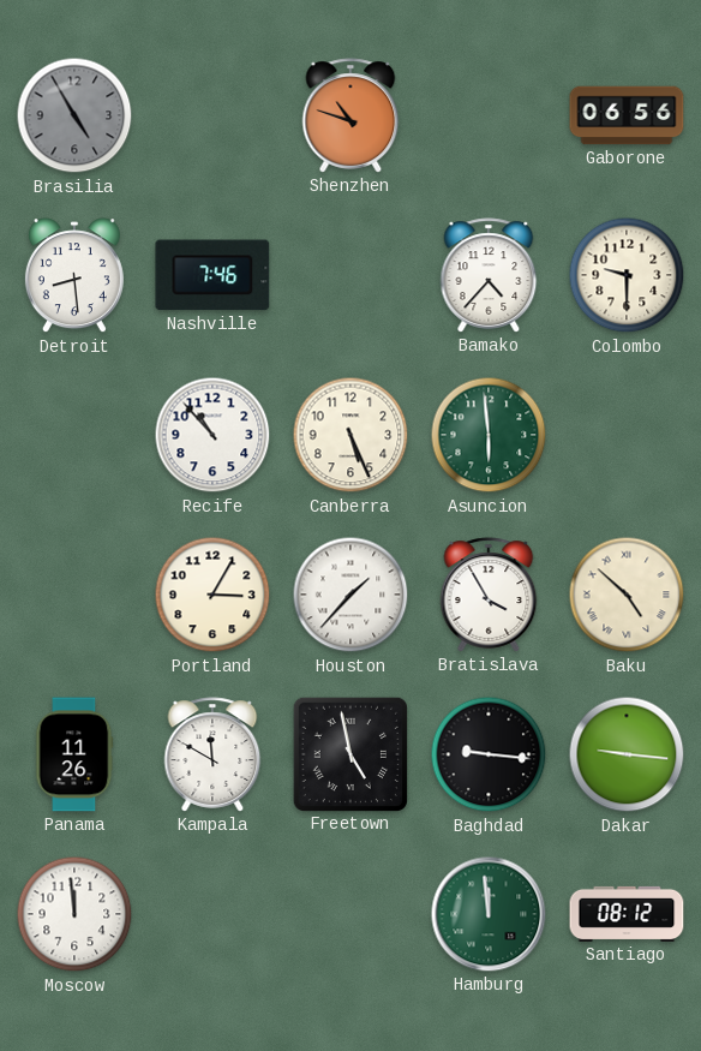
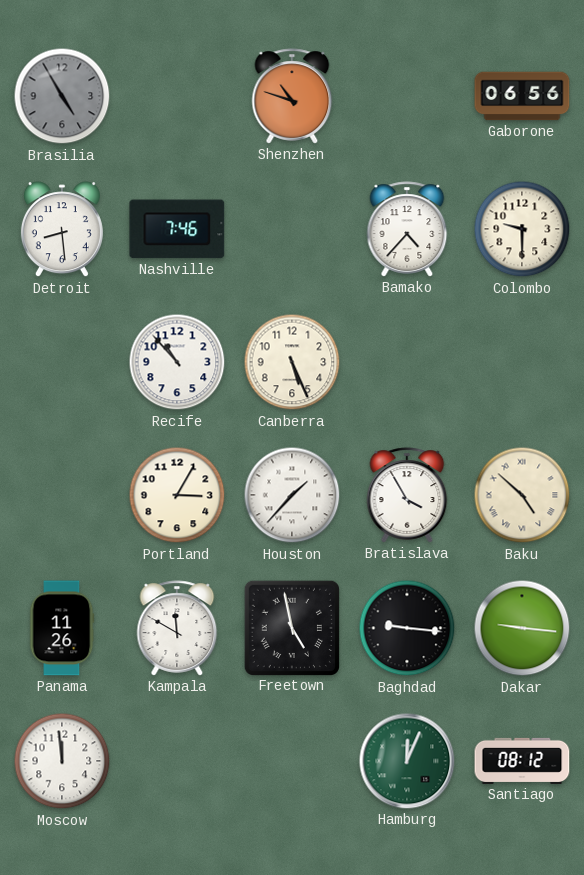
Asuncion: 5:59 -> none (489, 435)
Hamburg: 11:59 -> 12:04 (407, 761)
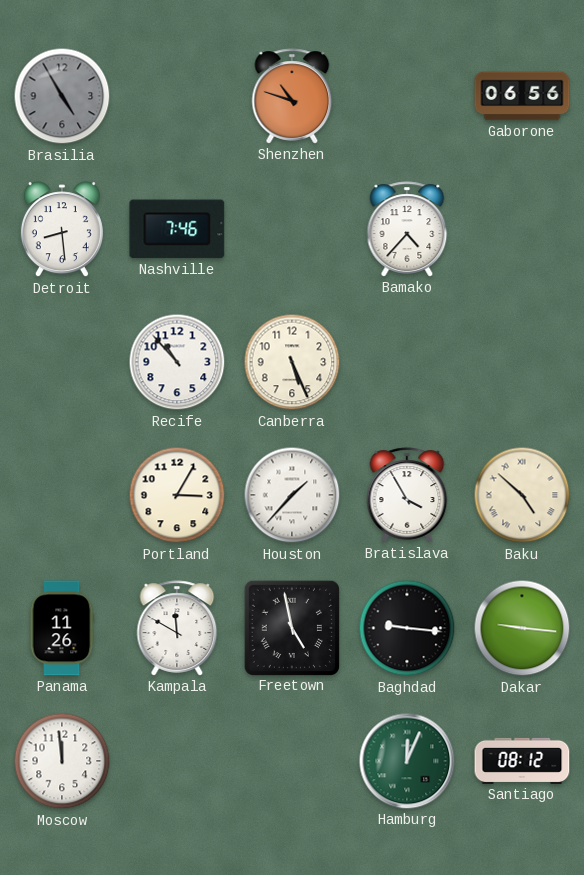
Colombo: 9:30 -> none (522, 229)
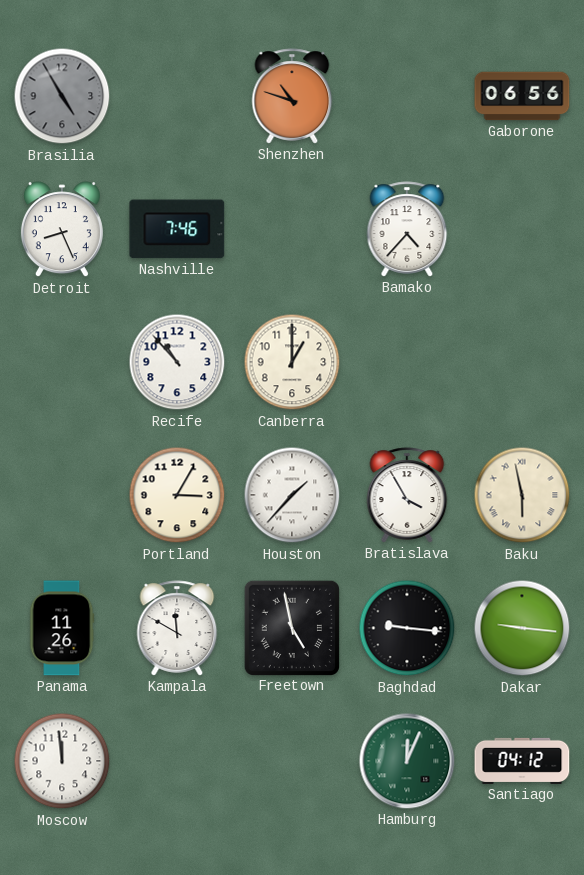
Detroit: 8:29 -> 8:26 (62, 230)
Canberra: 5:26 -> 1:00 (292, 362)
Baku: 4:52 -> 5:58 (522, 495)
Santiago: 08:12 -> 04:12 (522, 761)
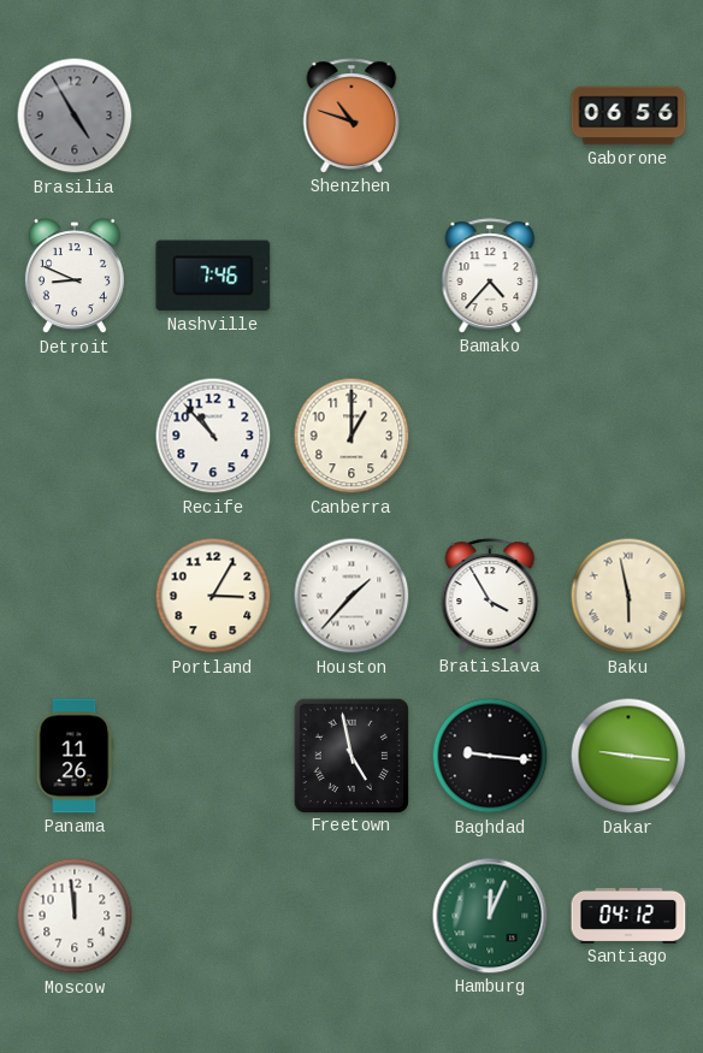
Detroit: 8:26 -> 8:49 (75, 277)
Kampala: 11:50 -> none (177, 628)
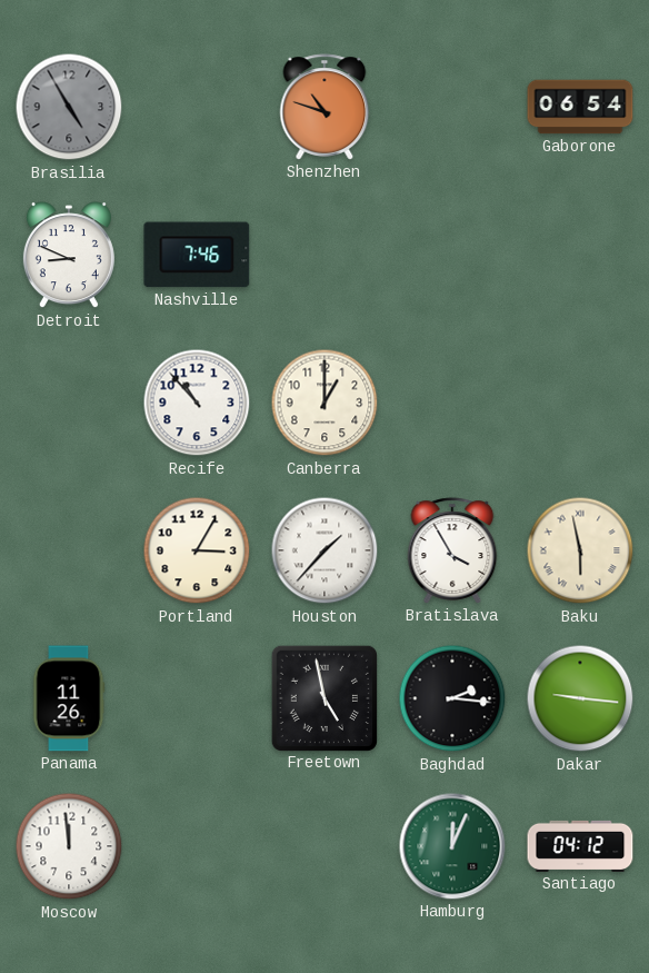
Gaborone: 06:56 -> 06:54 (580, 107)
Bamako: 4:37 -> none (490, 276)
Baghdad: 9:16 -> 2:16 (452, 698)
